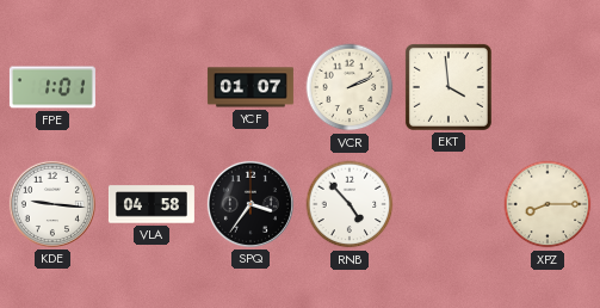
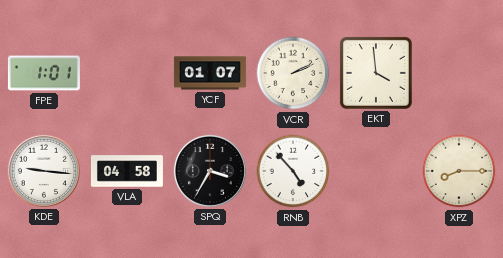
SPQ: 3:36 -> 3:35 (210, 171)
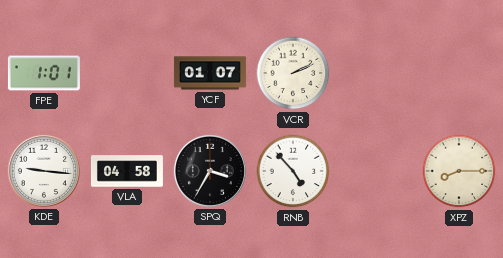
EKT: 3:59 -> none (376, 73)
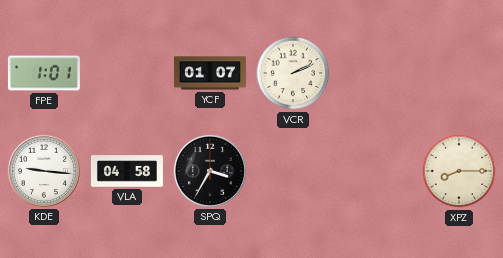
RNB: 4:53 -> none (293, 171)
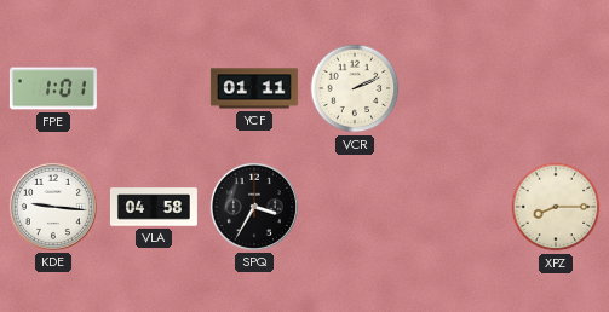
YCF: 01:07 -> 01:11 (254, 88)
